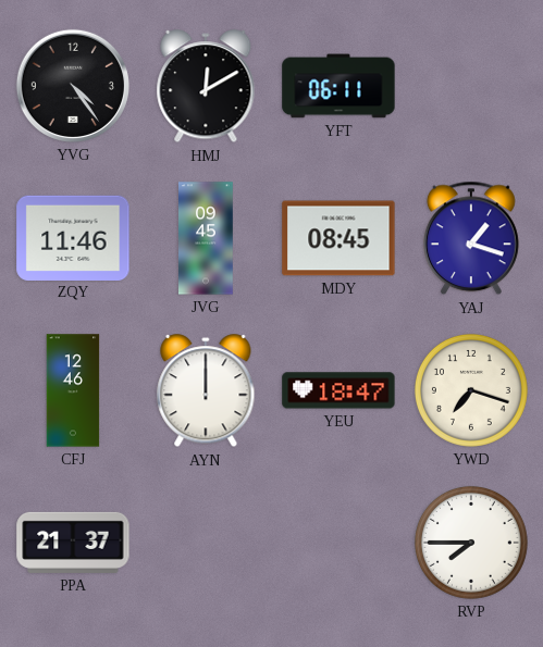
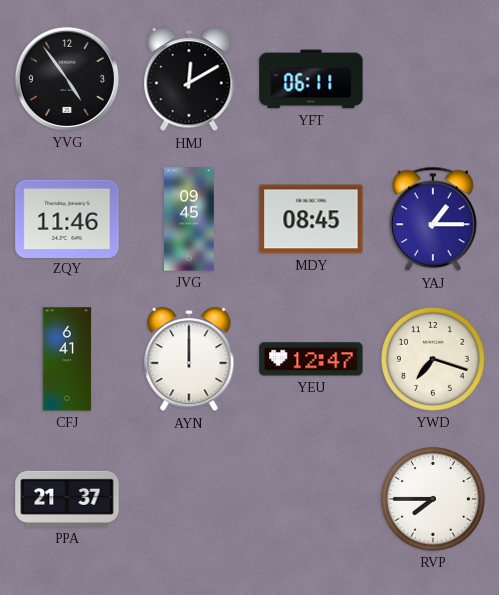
YVG: 4:24 -> 4:54 (67, 79)
YAJ: 1:18 -> 1:15 (433, 219)
CFJ: 12:46 -> 6:41 (67, 359)
YEU: 18:47 -> 12:47 (311, 359)
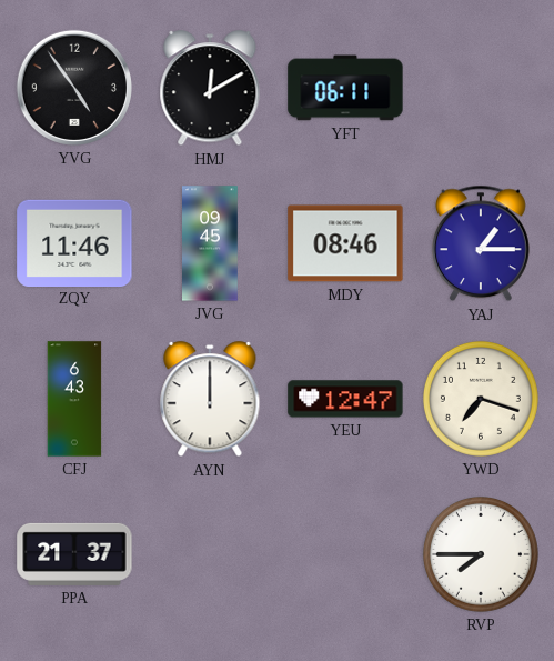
MDY: 08:45 -> 08:46 (345, 243)
CFJ: 6:41 -> 6:43 (74, 399)
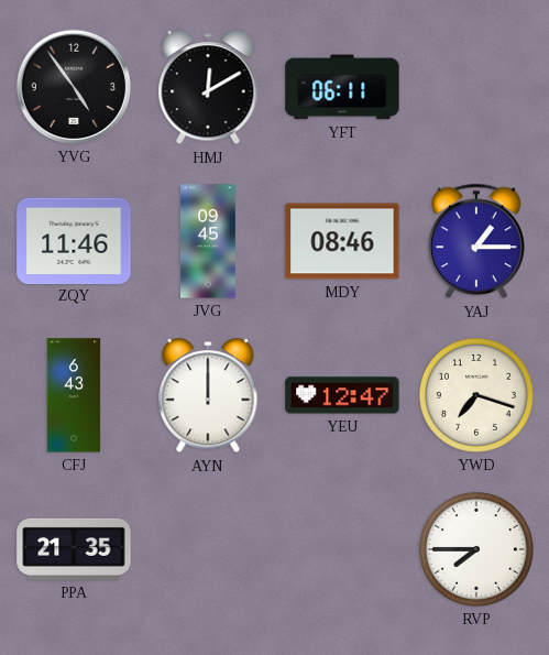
PPA: 21:37 -> 21:35 (74, 549)
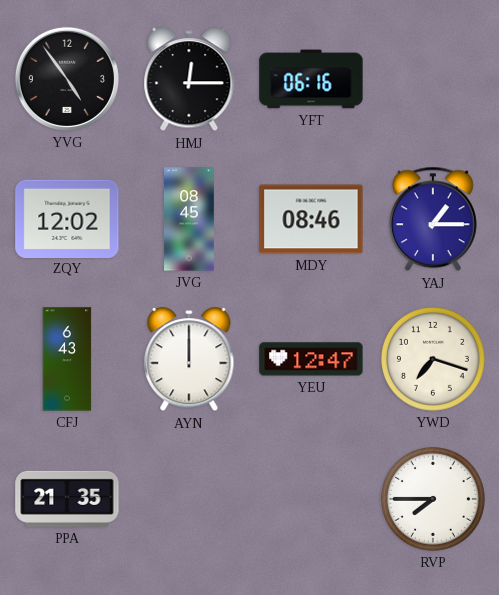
HMJ: 12:10 -> 12:15 (189, 80)
YFT: 06:11 -> 06:16 (311, 79)
ZQY: 11:46 -> 12:02 (67, 218)
JVG: 09:45 -> 08:45 (189, 219)
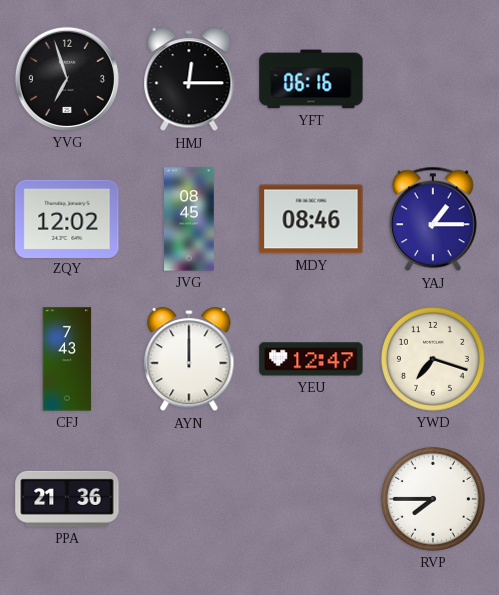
YVG: 4:54 -> 6:57 (67, 79)
CFJ: 6:43 -> 7:43 (67, 359)
PPA: 21:35 -> 21:36 (67, 499)
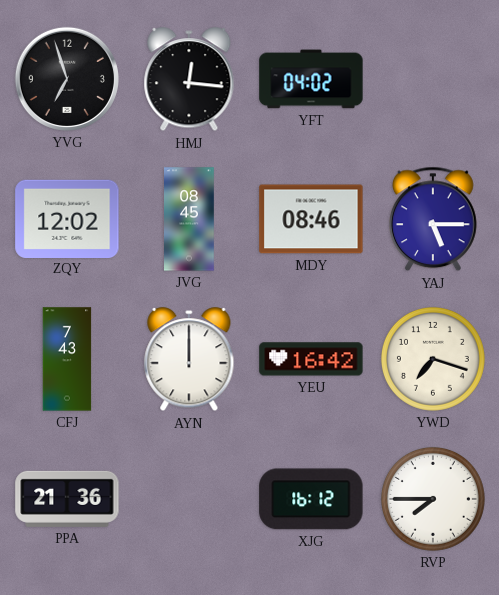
HMJ: 12:15 -> 12:16 (189, 80)
YFT: 06:16 -> 04:02 (311, 79)
YAJ: 1:15 -> 5:15 (433, 219)
YEU: 12:47 -> 16:42 (311, 359)
XJG: none -> 16:12 (311, 499)
